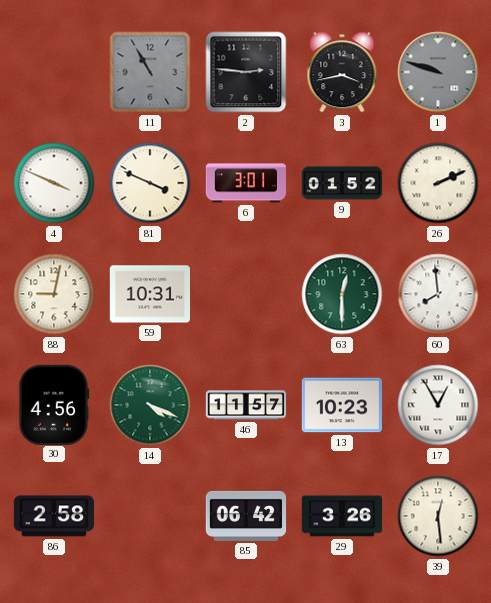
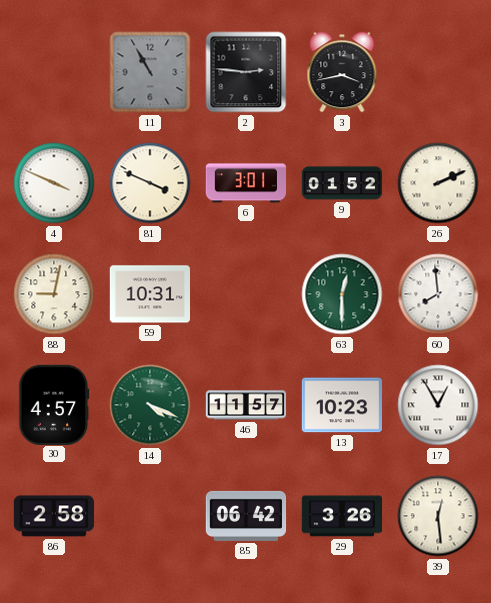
1: 9:48 -> none (438, 72)
30: 4:56 -> 4:57 (54, 404)
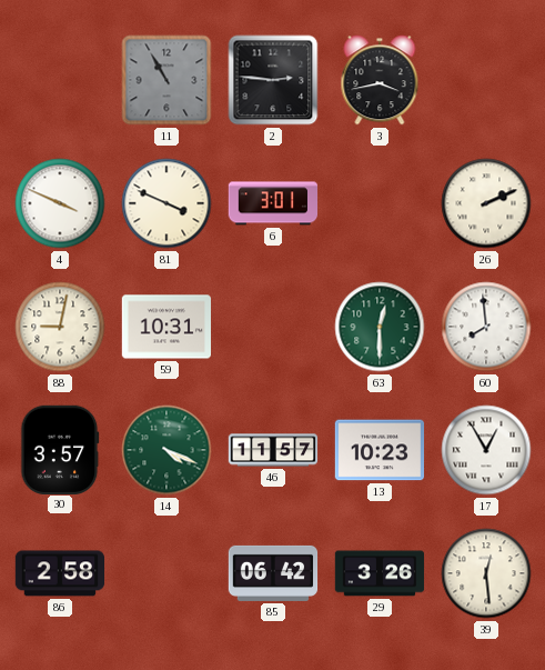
9: 01:52 -> none (342, 183)
30: 4:57 -> 3:57 (60, 449)
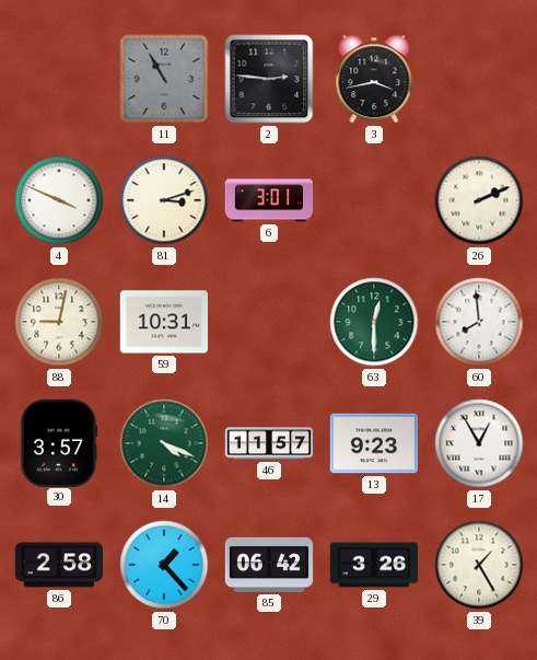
81: 3:49 -> 3:12 (164, 200)
13: 10:23 -> 9:23 (373, 443)
70: none -> 1:23 (164, 565)
39: 12:29 -> 1:25 (479, 565)
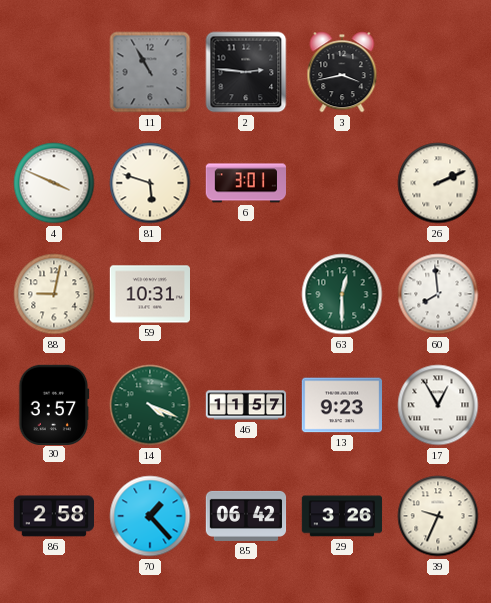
81: 3:12 -> 5:48 (150, 183)
39: 1:25 -> 9:34 (438, 516)
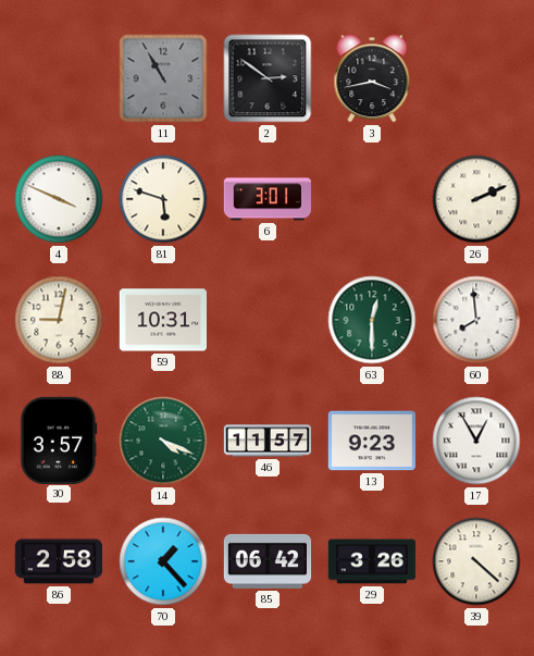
2: 2:46 -> 2:51 (268, 78)
39: 9:34 -> 4:22 (476, 561)
